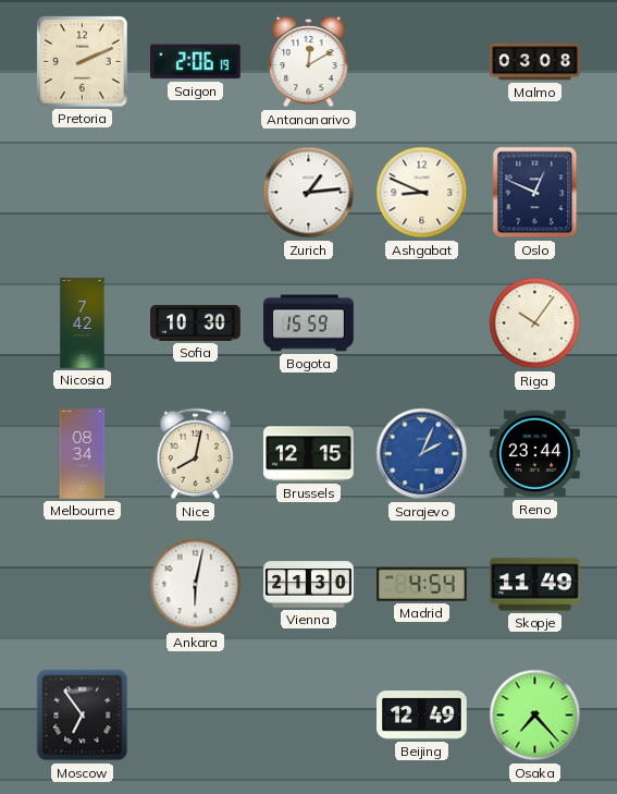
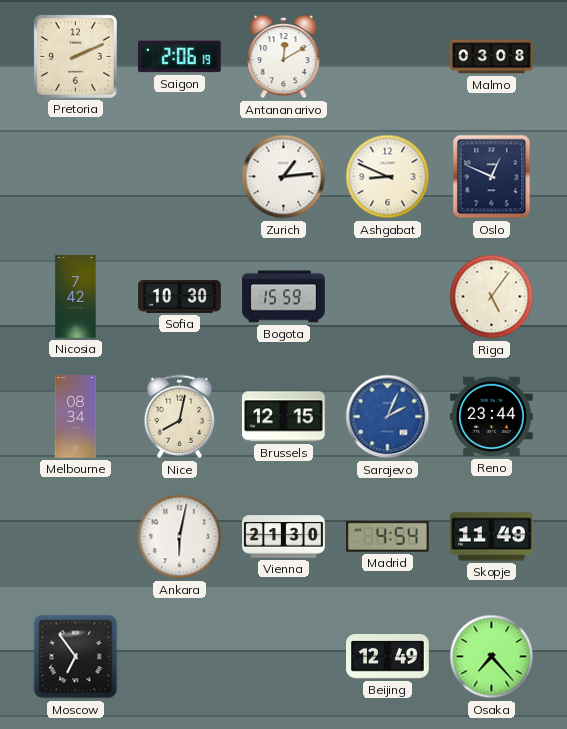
Riga: 10:06 -> 5:06 (492, 297)
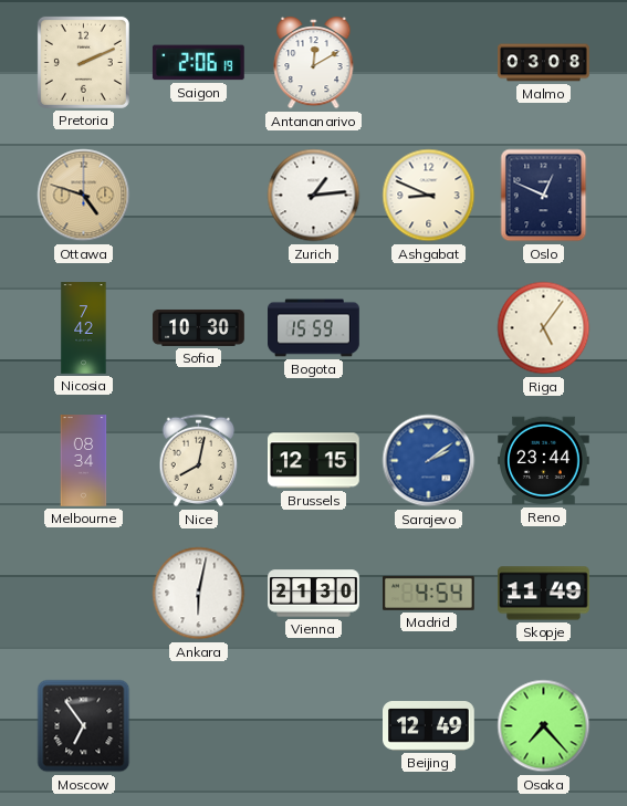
Ottawa: none -> 4:48 (84, 196)
Sarajevo: 2:04 -> 2:09 (429, 461)
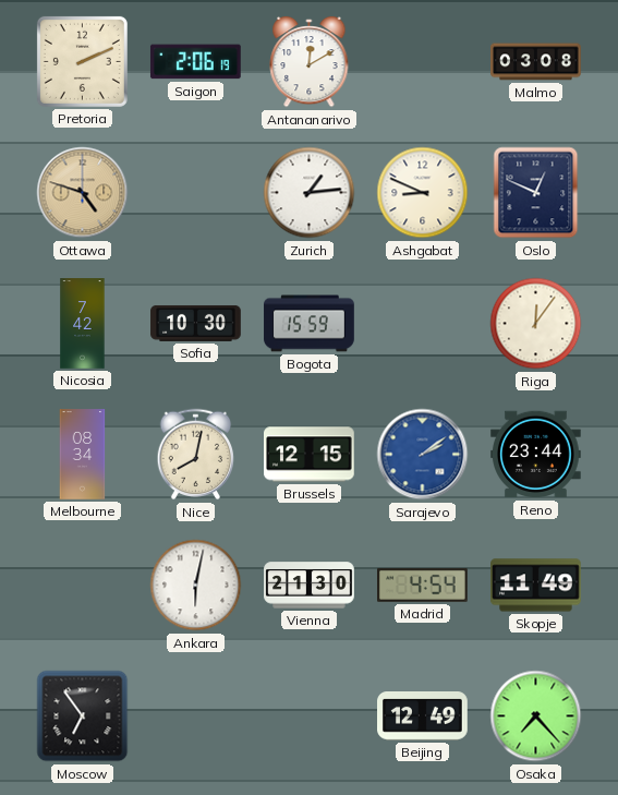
Riga: 5:06 -> 12:06 (536, 324)
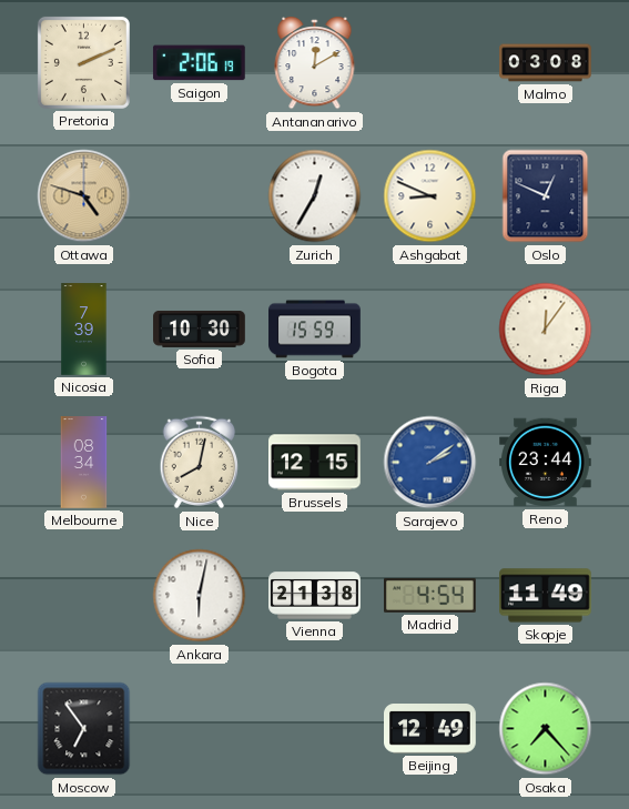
Zurich: 1:14 -> 12:35 (315, 196)
Nicosia: 7:42 -> 7:39 (84, 330)
Vienna: 21:30 -> 21:38 (315, 596)
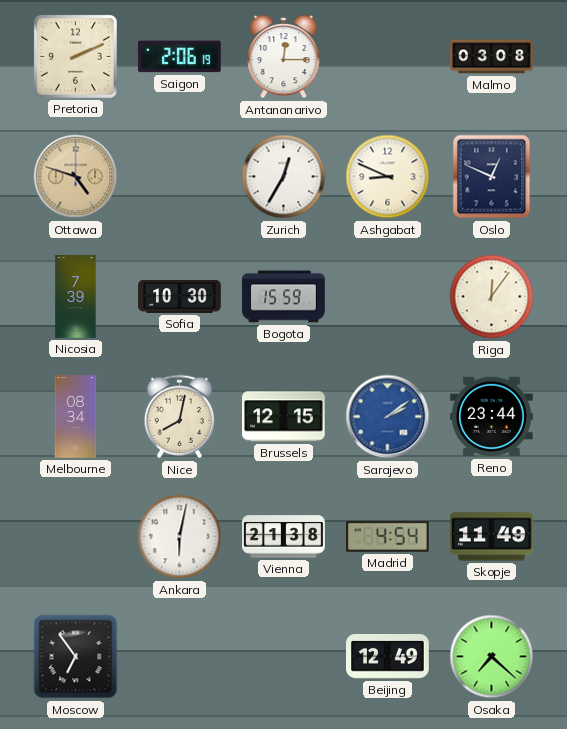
Antananarivo: 12:10 -> 12:15 (284, 57)
Osaka: 7:23 -> 7:22 (492, 657)
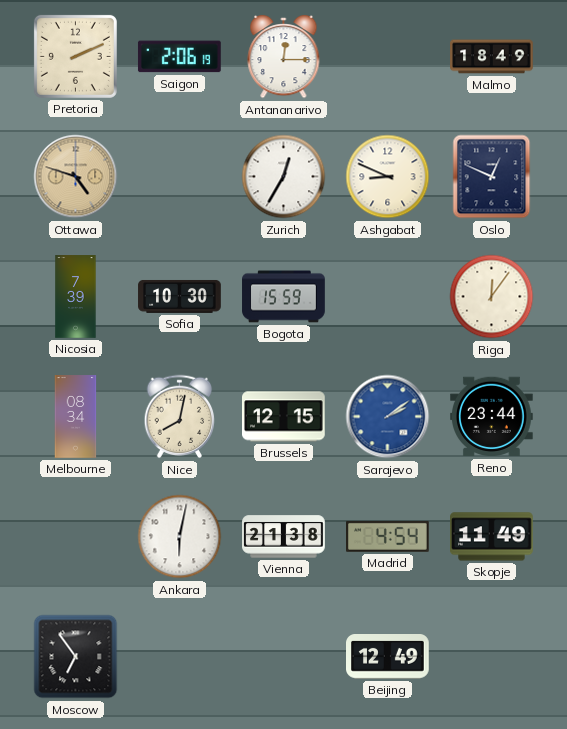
Malmo: 03:08 -> 18:49 (492, 57)
Osaka: 7:22 -> none (492, 657)
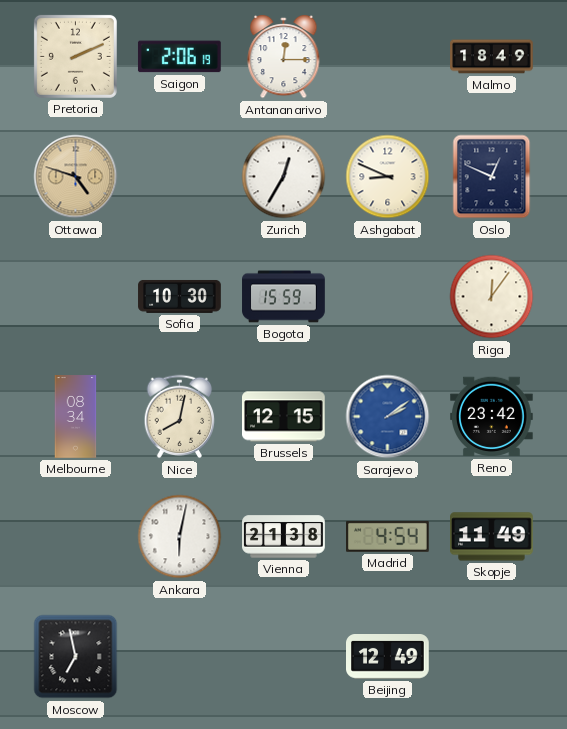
Nicosia: 7:39 -> none (76, 297)
Reno: 23:44 -> 23:42 (492, 417)
Moscow: 6:54 -> 6:58 (76, 657)
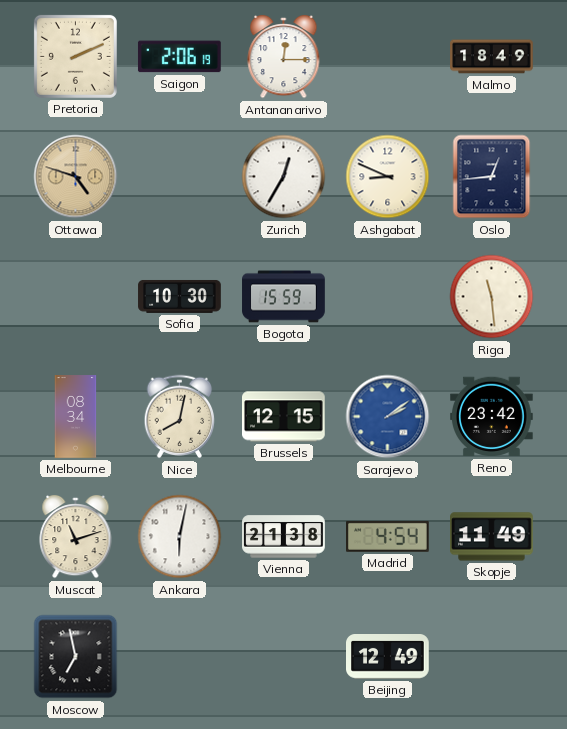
Oslo: 12:49 -> 12:44 (492, 177)
Riga: 12:06 -> 11:29 (492, 297)
Muscat: none -> 11:12 (76, 537)
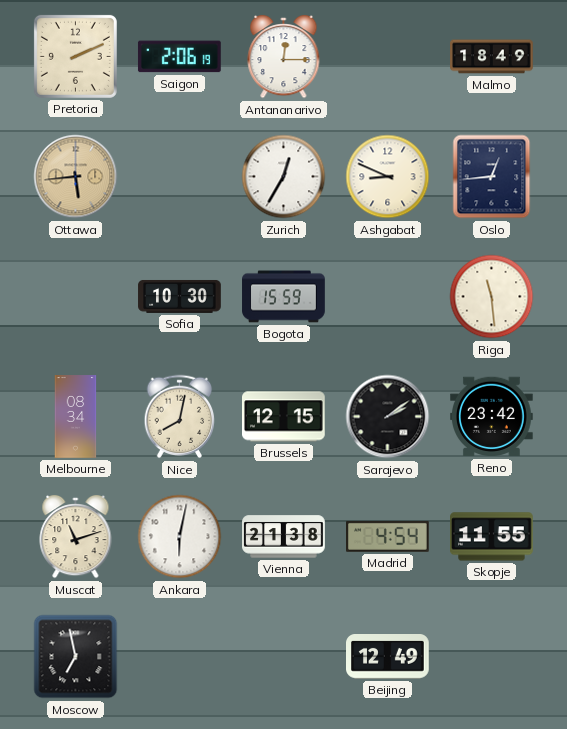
Ottawa: 4:48 -> 5:44 (76, 177)
Sarajevo dial: blue -> black (388, 417)
Skopje: 11:49 -> 11:55 (492, 537)
